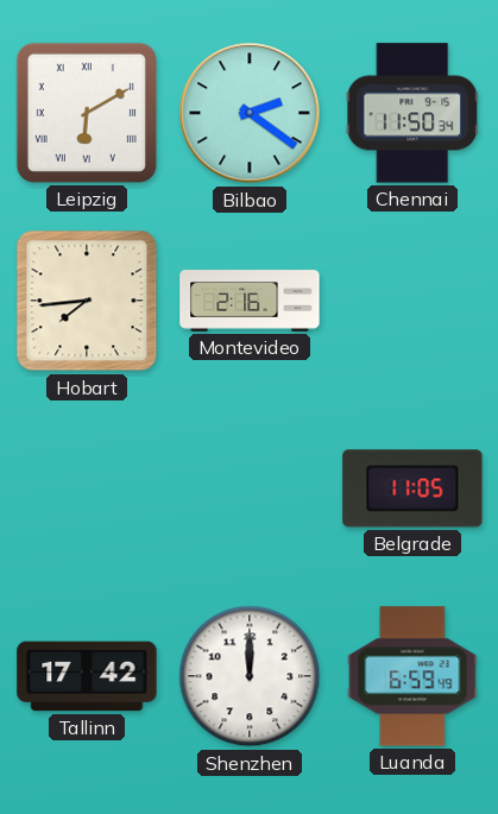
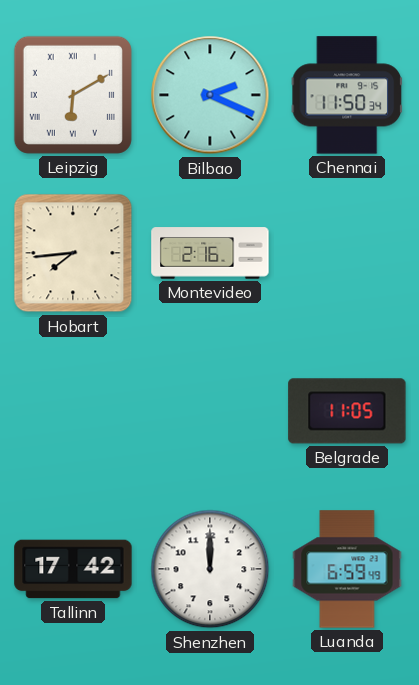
Bilbao: 2:21 -> 2:19 (210, 95)
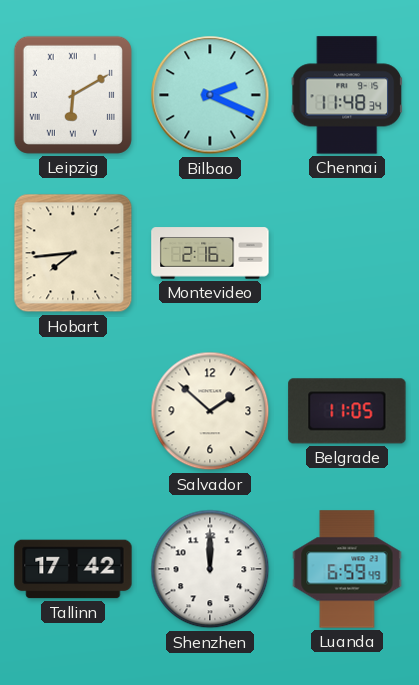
Chennai: 11:50 -> 11:48 (347, 95)
Salvador: none -> 1:52 (210, 411)
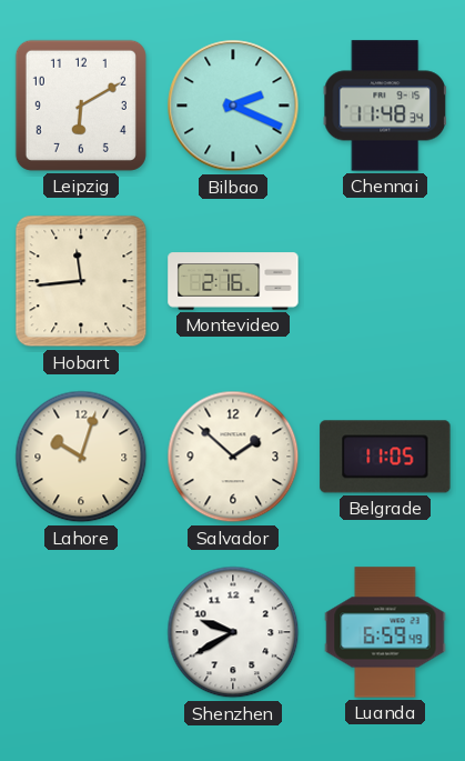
Leipzig numerals: Roman -> Arabic (81, 106)
Hobart: 7:44 -> 11:44 (81, 281)
Lahore: none -> 10:03 (81, 457)
Tallinn: 17:42 -> none (73, 569)
Shenzhen: 12:00 -> 9:40 (233, 632)
